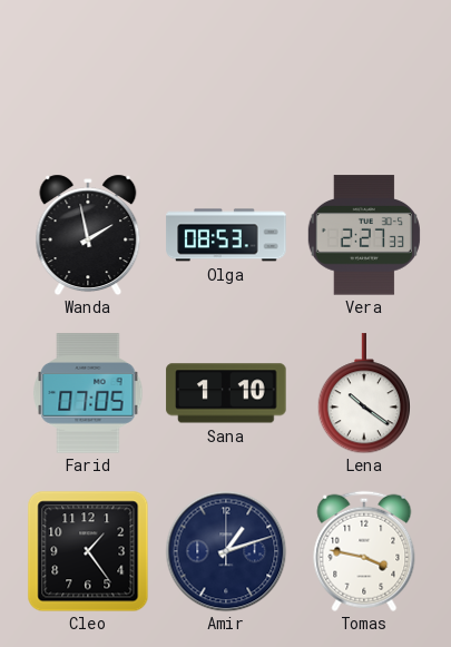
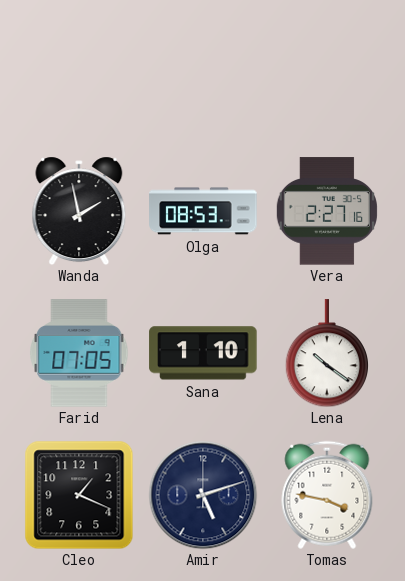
Vera: 2:27:33 -> 2:27:16 (327, 211)
Cleo: 1:24 -> 1:19 (79, 495)
Amir: 1:12 -> 5:12 (203, 495)
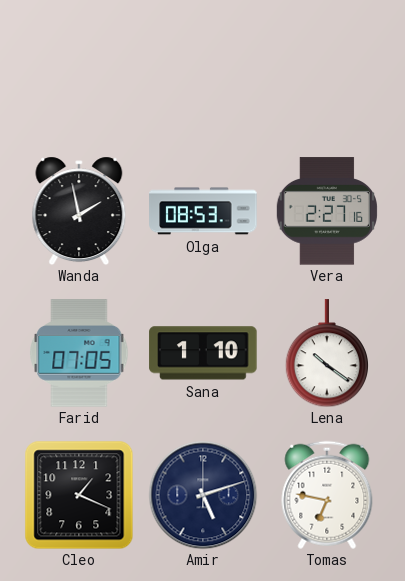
Tomas: 3:47 -> 6:47 (327, 495)
